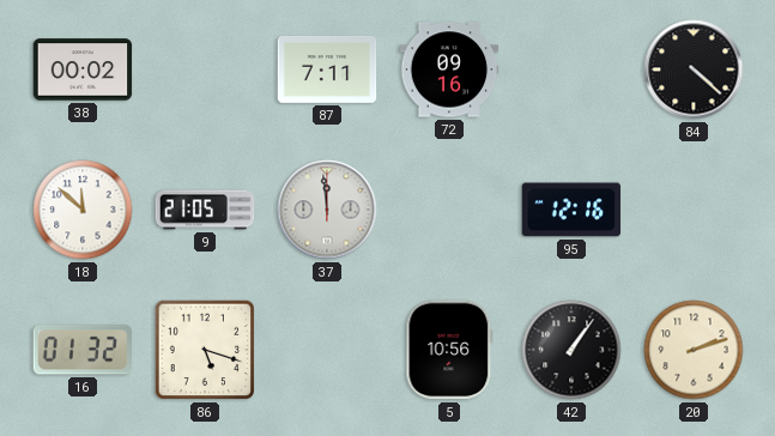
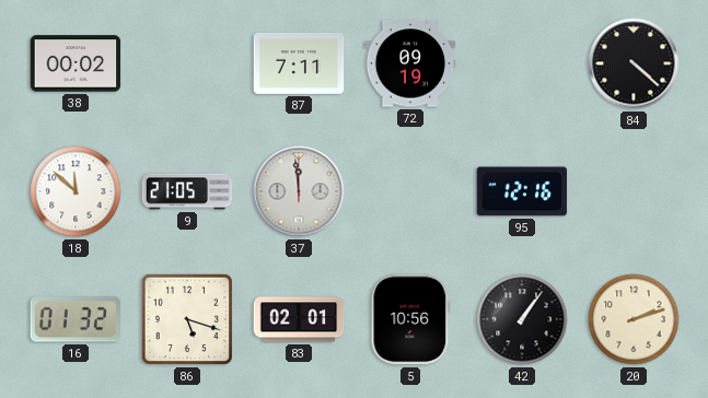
72: 09:16 -> 09:19 (410, 63)
83: none -> 02:01 (299, 319)
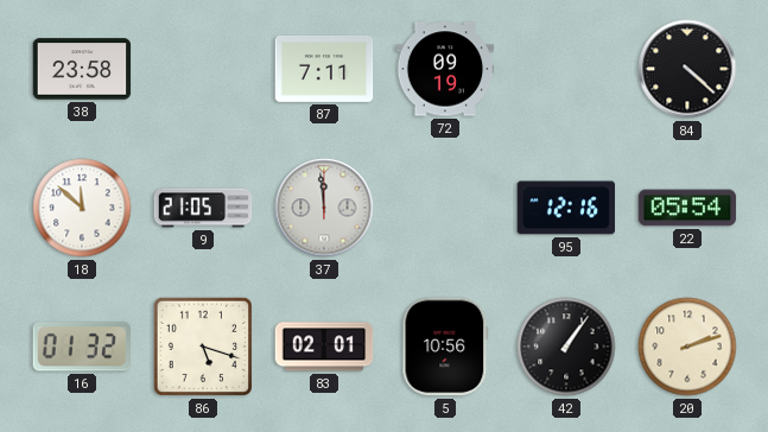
38: 00:02 -> 23:58 (82, 69)
22: none -> 05:54 (687, 208)
